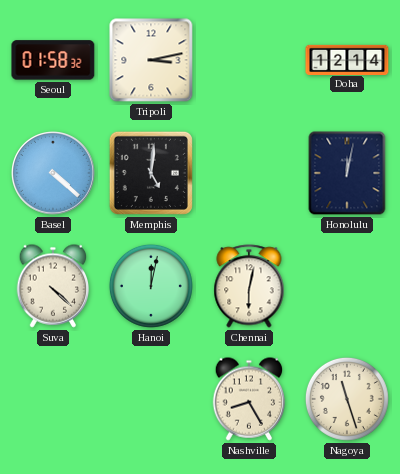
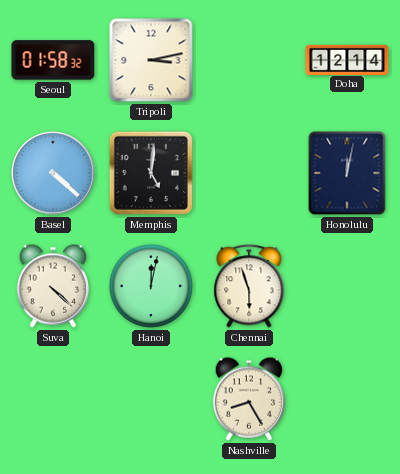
Chennai: 6:02 -> 5:57 (249, 286)
Nagoya: 11:27 -> none (347, 399)
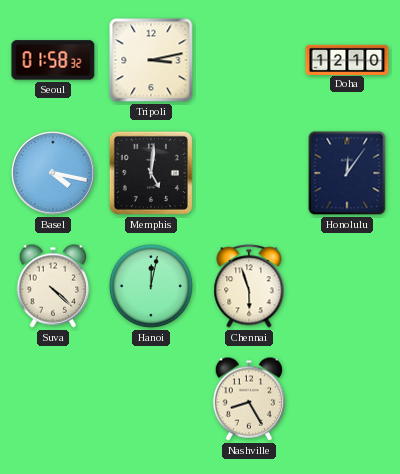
Doha: 12:14 -> 12:10 (347, 59)
Basel: 4:22 -> 4:17 (54, 174)
Honolulu: 12:02 -> 12:06 (347, 173)
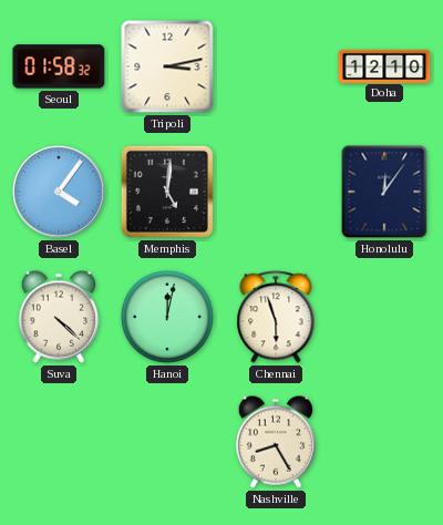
Basel: 4:17 -> 4:06 (60, 193)
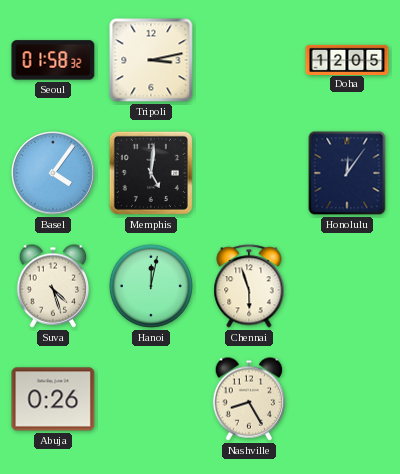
Doha: 12:10 -> 12:05 (347, 59)
Suva: 4:22 -> 4:27 (53, 286)
Abuja: none -> 0:26 (53, 399)
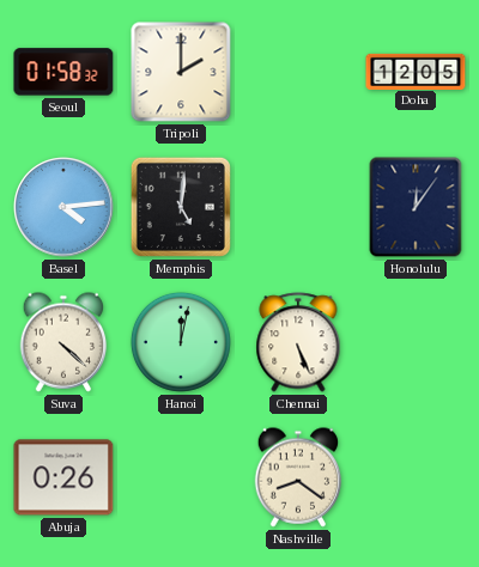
Tripoli: 3:13 -> 2:00 (181, 72)
Basel: 4:06 -> 4:14 (65, 208)
Suva: 4:27 -> 4:22 (63, 342)
Chennai: 5:57 -> 5:26 (298, 342)
Nashville: 8:25 -> 8:21 (298, 477)
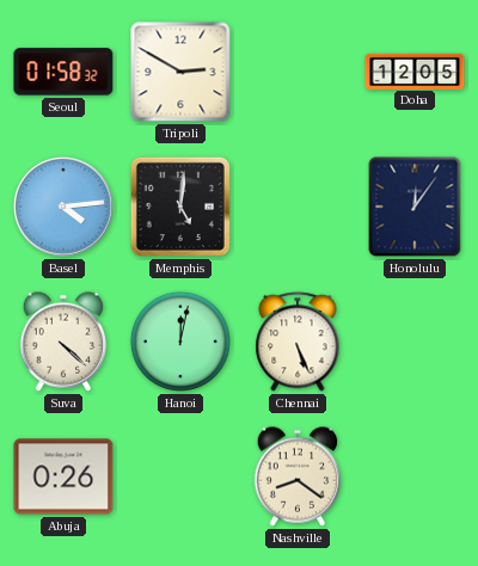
Tripoli: 2:00 -> 2:50 (180, 72)
